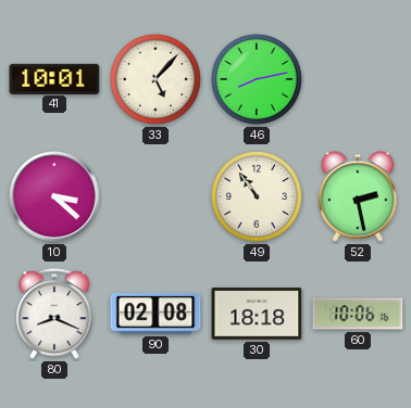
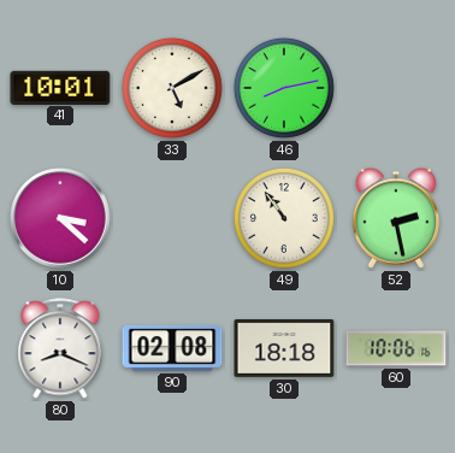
33: 5:07 -> 5:10 (172, 88)
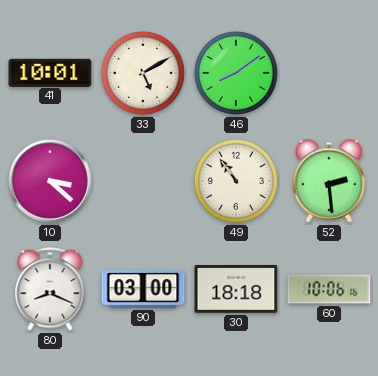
46: 8:13 -> 8:09 (236, 73)
52: 2:28 -> 2:29 (328, 181)
90: 02:08 -> 03:00 (143, 289)
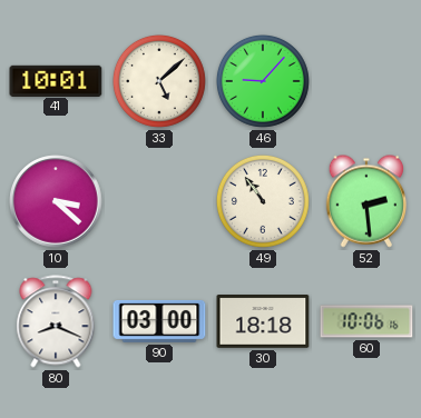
33: 5:10 -> 5:08 (159, 81)
46: 8:09 -> 9:07 (263, 81)
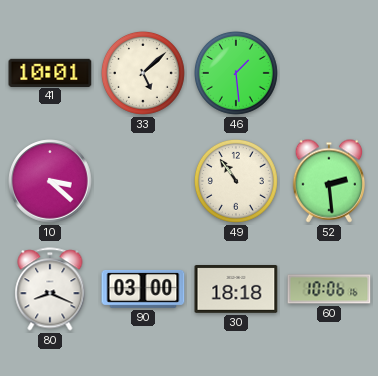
46: 9:07 -> 1:29 (236, 73)
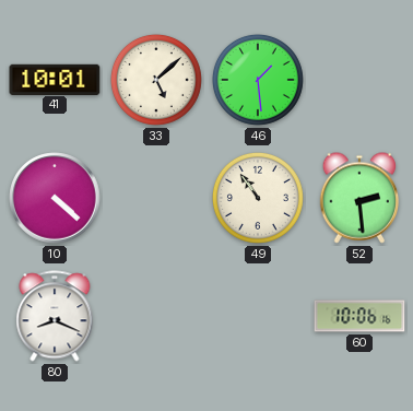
10: 3:22 -> 4:22 (55, 198)
90: 03:00 -> none (143, 289)
30: 18:18 -> none (236, 290)
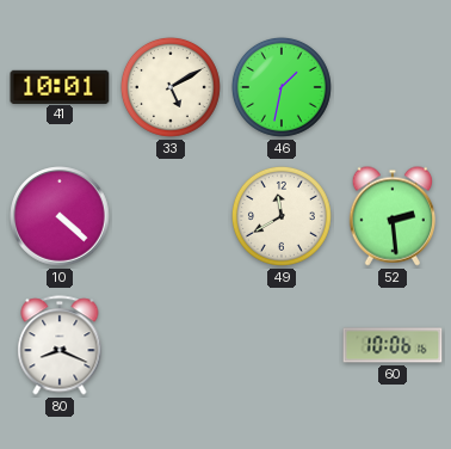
33: 5:08 -> 5:10 (171, 87)
46: 1:29 -> 1:32 (282, 87)
49: 10:54 -> 11:40 (282, 216)
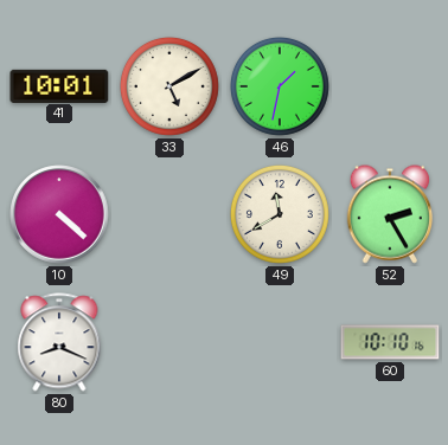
52: 2:29 -> 2:25 (389, 214)
60: 10:06 -> 10:10 (390, 342)
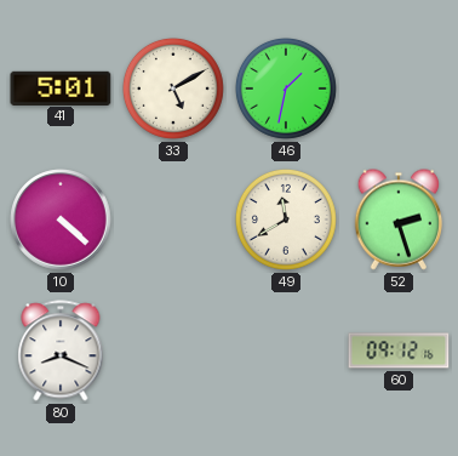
41: 10:01 -> 5:01 (61, 87)
52: 2:25 -> 2:27 (397, 220)
60: 10:10 -> 09:12 (399, 350)
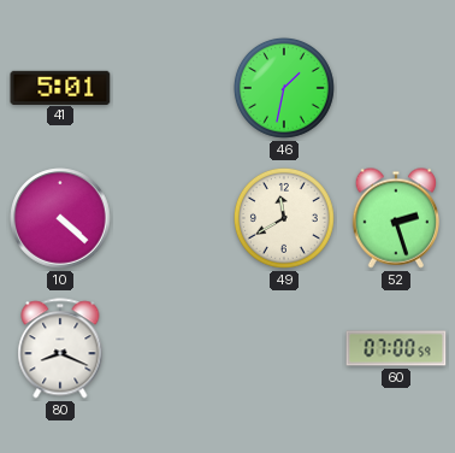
33: 5:10 -> none (173, 89)
60: 09:12 -> 07:00 (396, 348)
